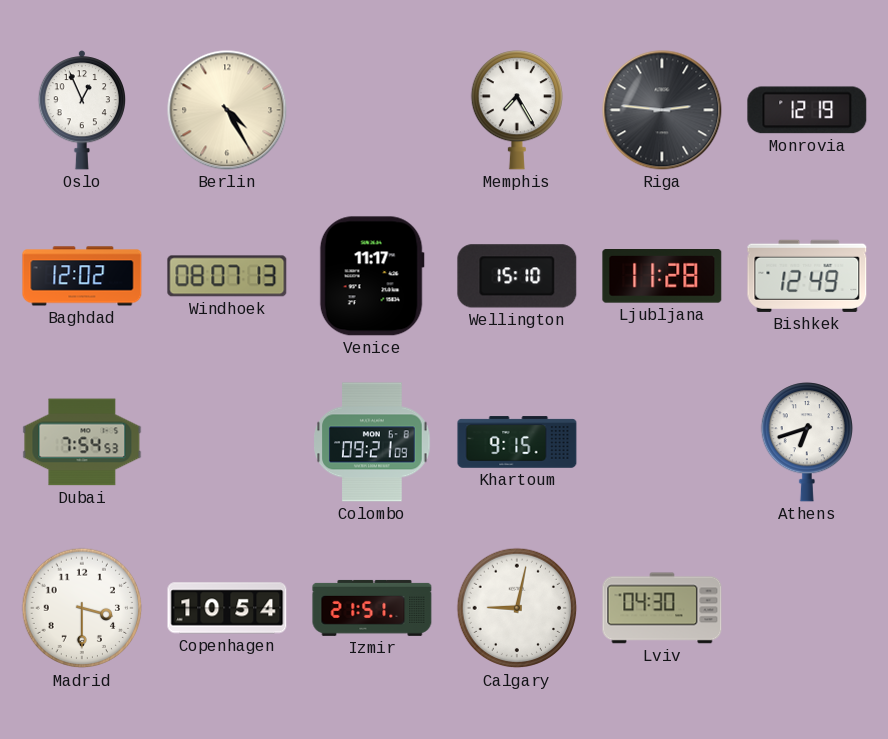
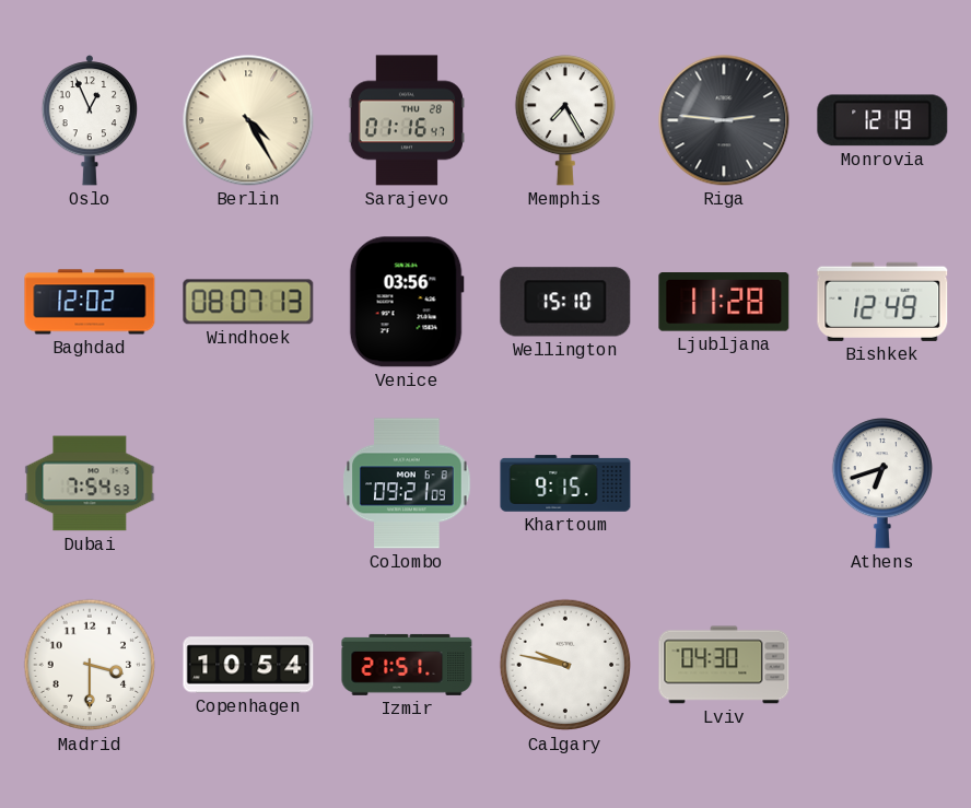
Sarajevo: none -> 01:16 (406, 120)
Venice: 11:17 -> 03:56 (407, 302)
Calgary: 9:02 -> 9:47 (565, 665)
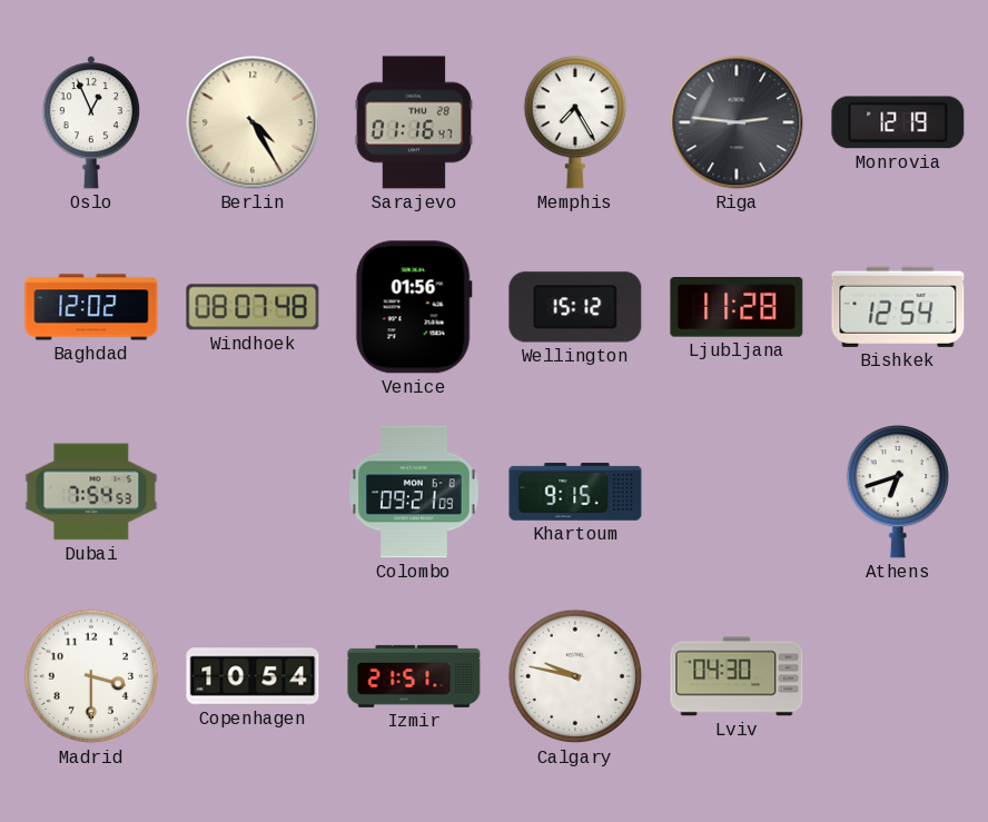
Windhoek: 08:07:13 -> 08:07:48 (253, 307)
Venice: 03:56 -> 01:56 (414, 307)
Wellington: 15:10 -> 15:12 (575, 307)
Bishkek: 12:49 -> 12:54 (898, 307)
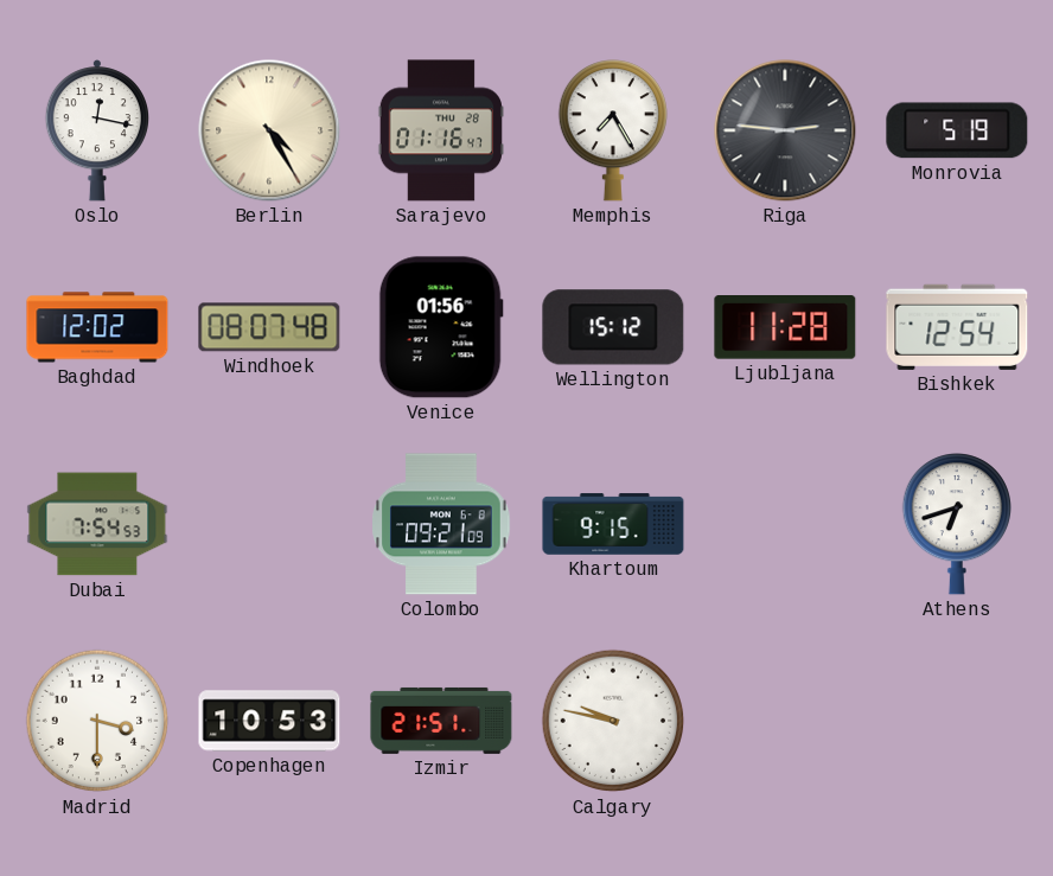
Oslo: 12:56 -> 12:17 (96, 130)
Monrovia: 12:19 -> 5:19 (957, 130)
Copenhagen: 10:54 -> 10:53 (269, 721)
Lviv: 04:30 -> none (737, 676)
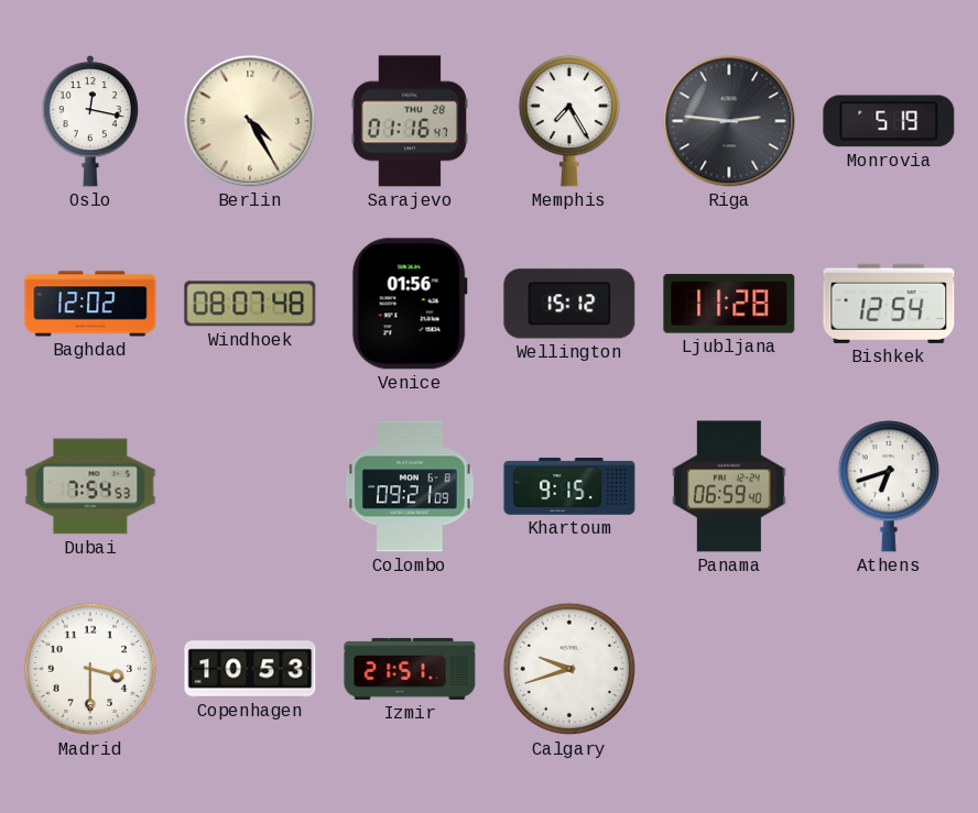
Panama: none -> 06:59 (729, 486)
Calgary: 9:47 -> 9:42 (569, 669)
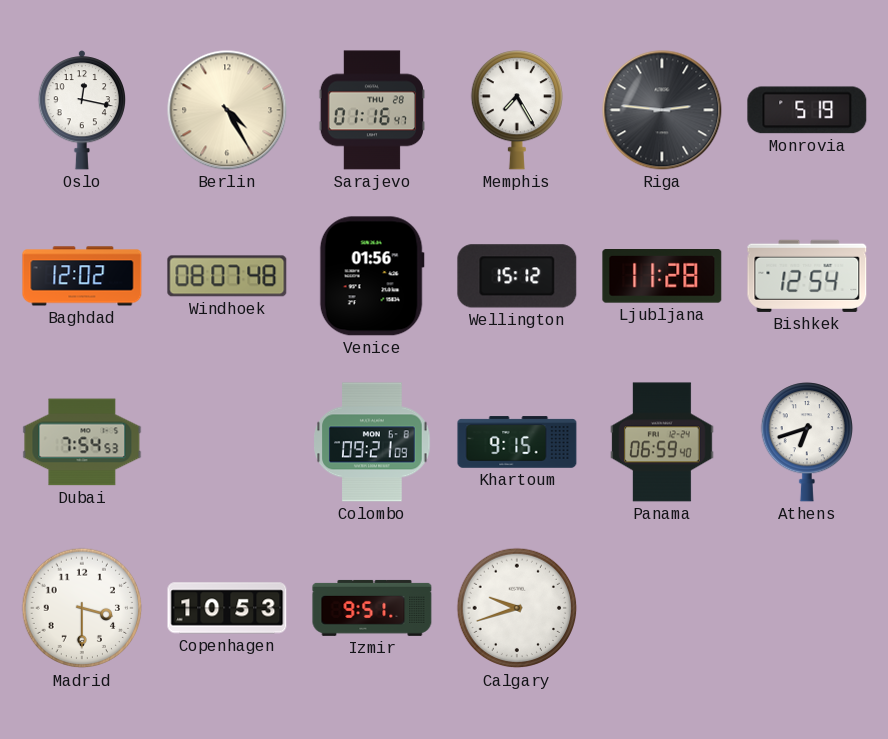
Izmir: 21:51 -> 9:51 (372, 608)
